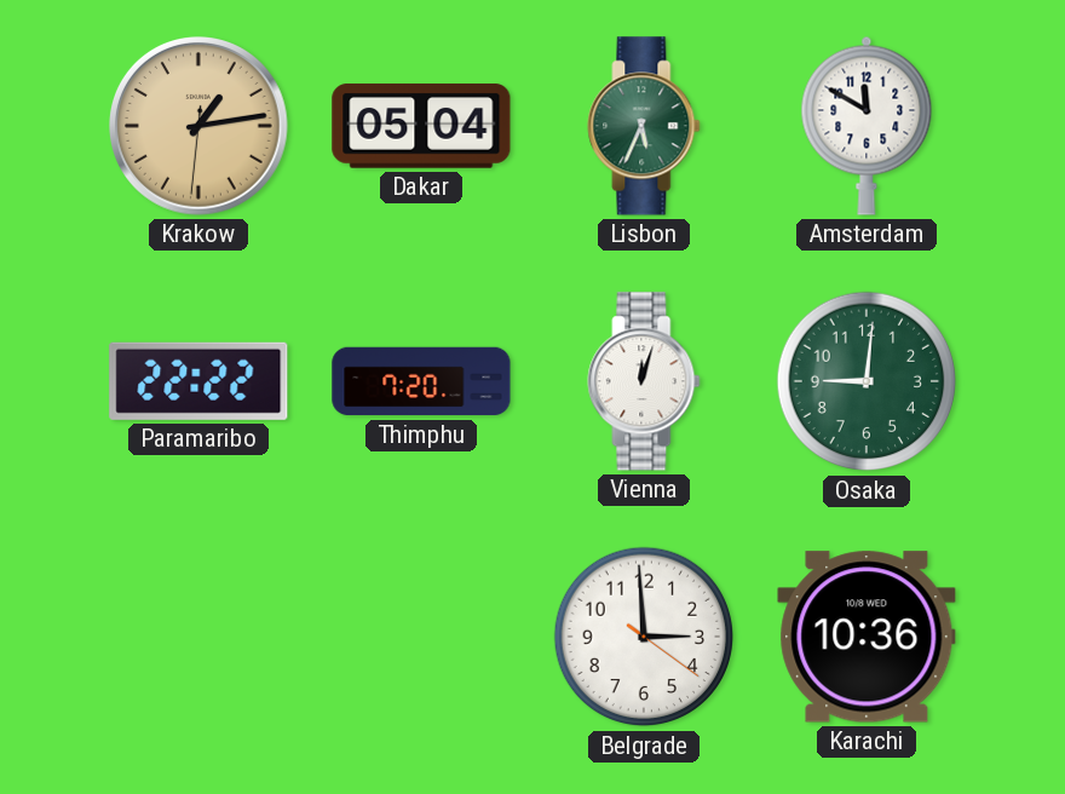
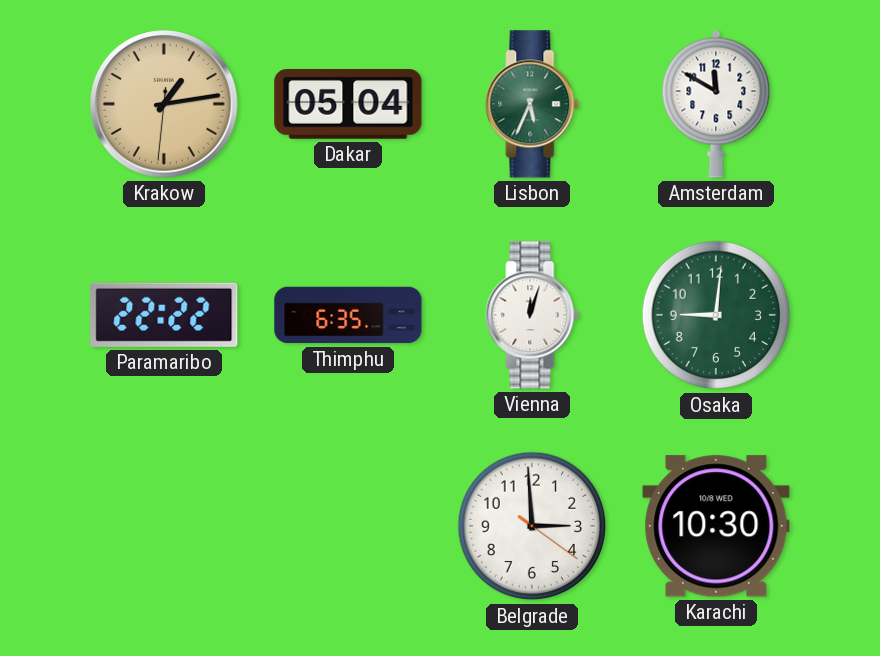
Thimphu: 7:20 -> 6:35 (348, 315)
Karachi: 10:36 -> 10:30 (716, 526)
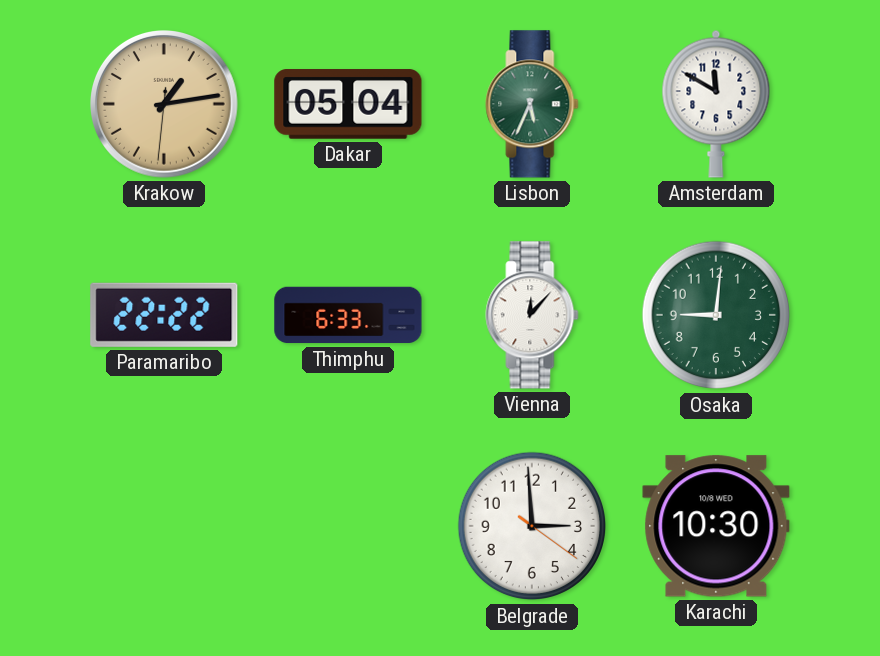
Thimphu: 6:35 -> 6:33 (348, 315)
Vienna: 12:03 -> 12:07 (532, 315)
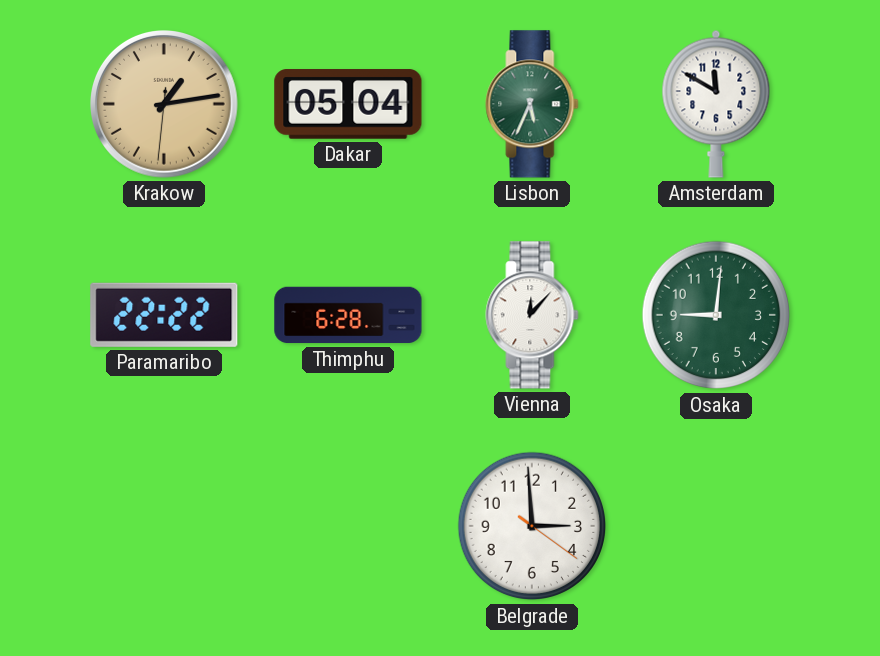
Thimphu: 6:33 -> 6:28 (348, 315)
Karachi: 10:30 -> none (716, 526)
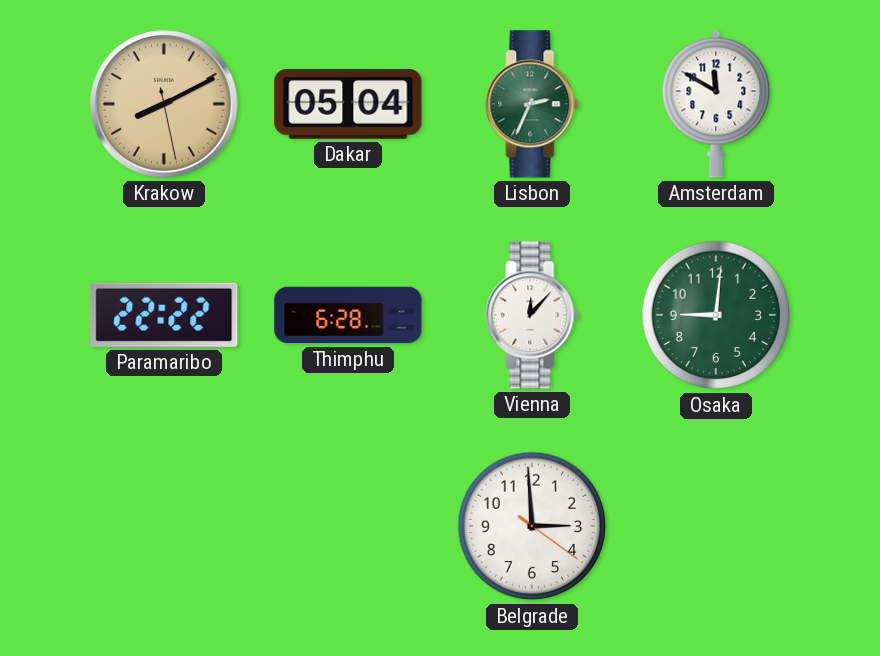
Krakow: 1:13 -> 8:10 (165, 105)
Lisbon: 5:34 -> 2:34 (532, 104)
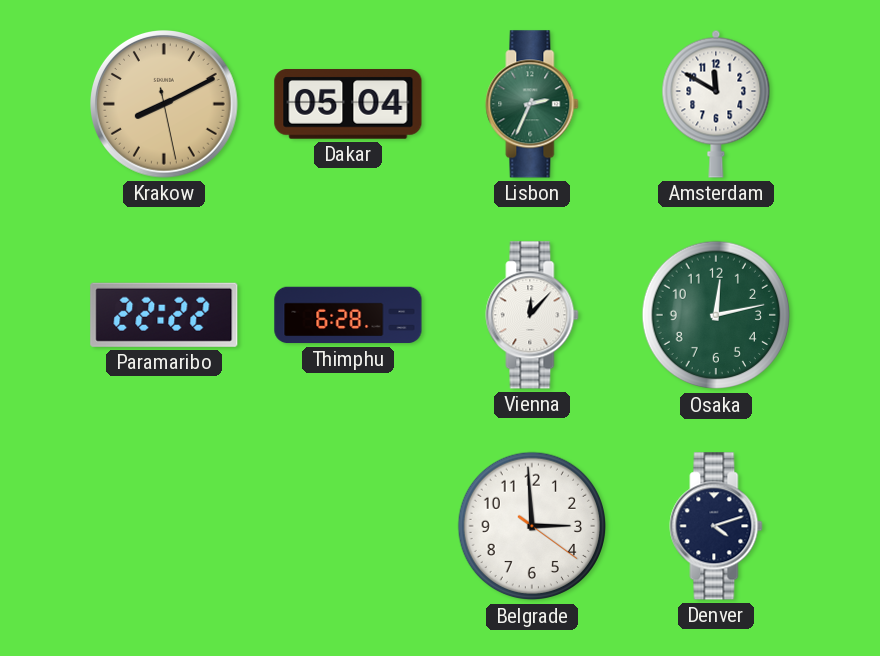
Osaka: 9:01 -> 12:13 (716, 315)
Denver: none -> 4:12 (716, 526)
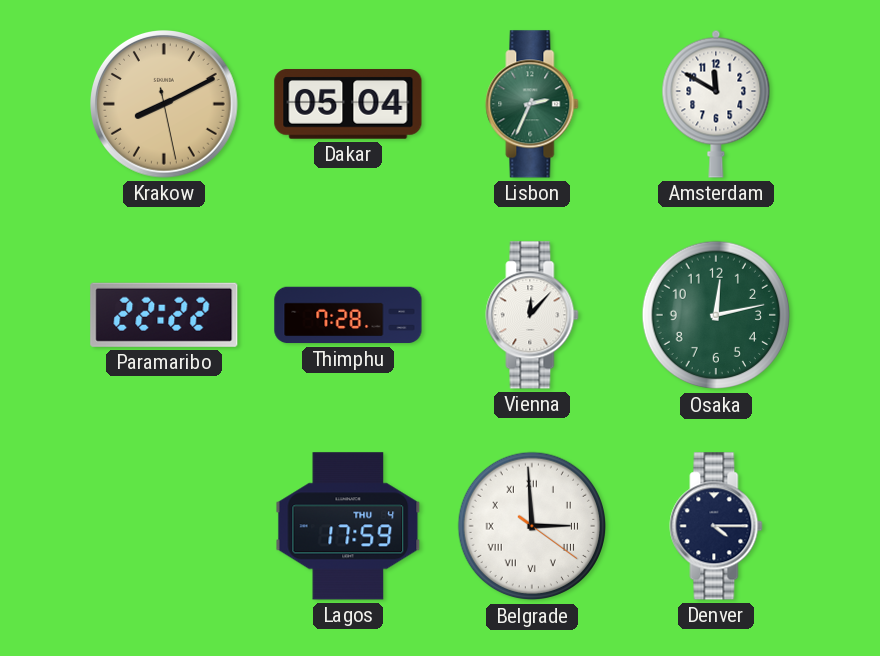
Thimphu: 6:28 -> 7:28 (348, 315)
Lagos: none -> 17:59 (348, 526)
Belgrade numerals: Arabic -> Roman (532, 526)
Denver: 4:12 -> 4:15 (716, 526)
